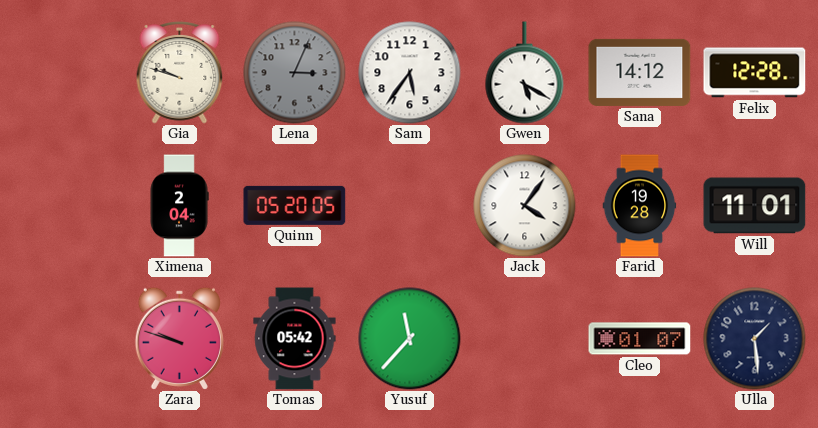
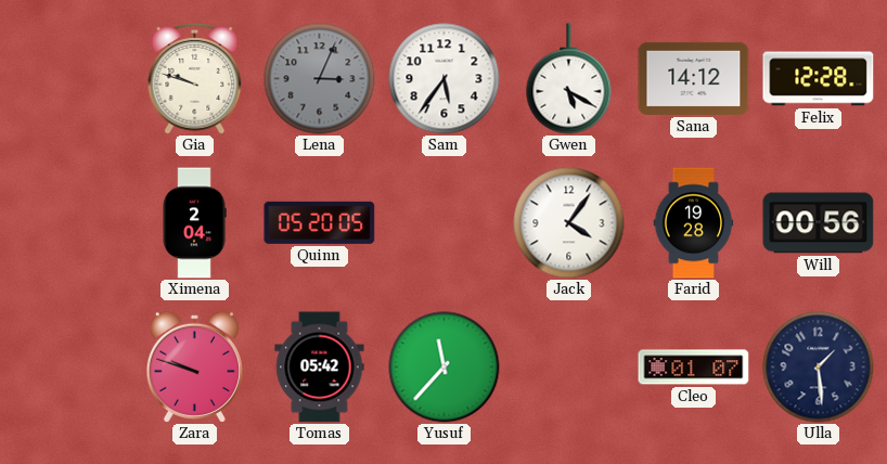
Will: 11:01 -> 00:56 (819, 223)
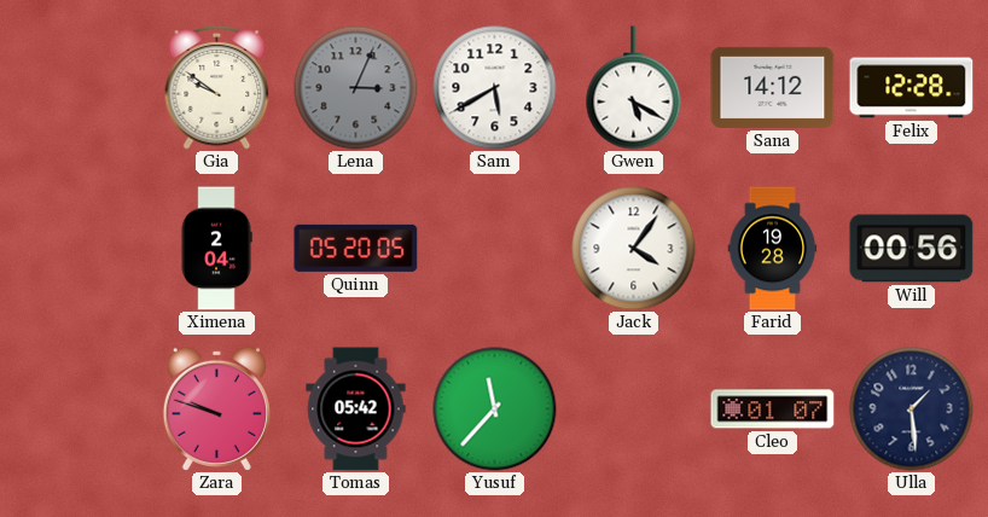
Gia: 9:48 -> 9:51 (217, 88)
Sam: 5:36 -> 5:40 (495, 88)
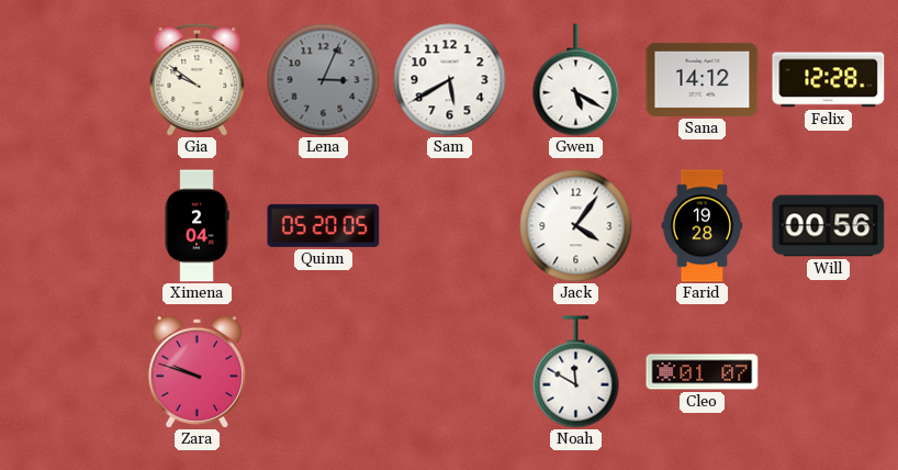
Tomas: 05:42 -> none (356, 409)
Yusuf: 11:37 -> none (495, 409)
Noah: none -> 11:50 (576, 372)
Ulla: 1:29 -> none (912, 409)
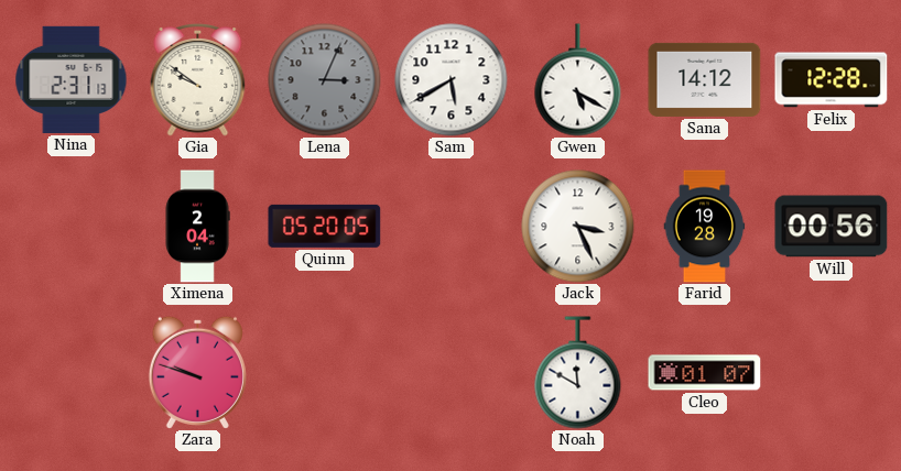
Nina: none -> 2:31 (72, 79)
Jack: 4:06 -> 3:26 (578, 227)
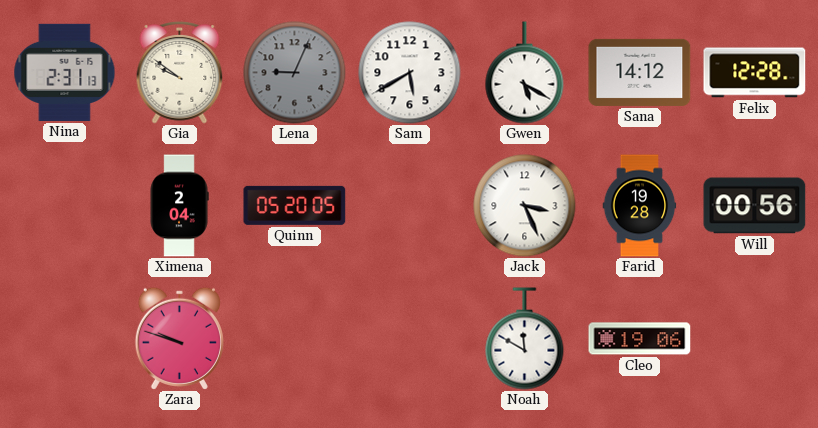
Lena: 3:04 -> 9:04 (295, 73)
Cleo: 01:07 -> 19:06 (640, 339)
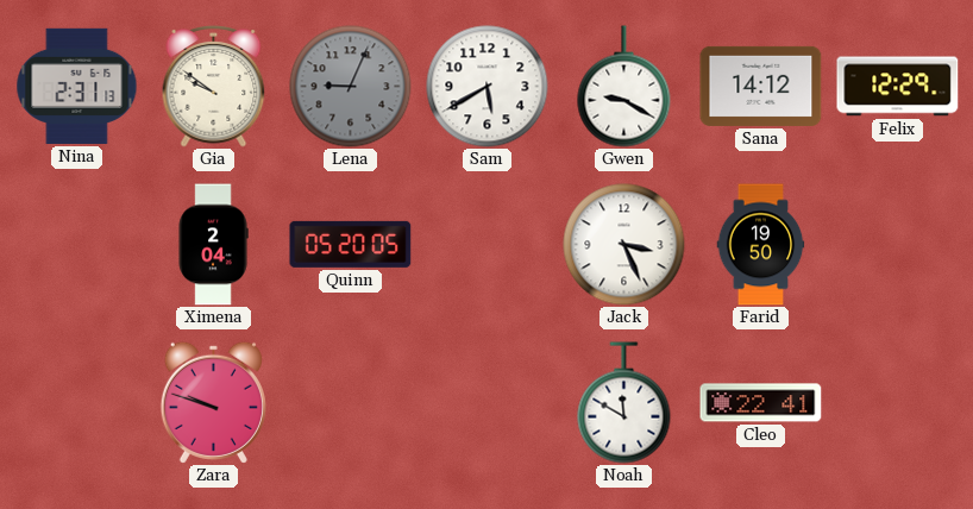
Gwen: 5:20 -> 9:20 (624, 87)
Felix: 12:28 -> 12:29 (898, 87)
Farid: 19:28 -> 19:50 (761, 245)
Will: 00:56 -> none (755, 206)
Cleo: 19:06 -> 22:41 (761, 403)
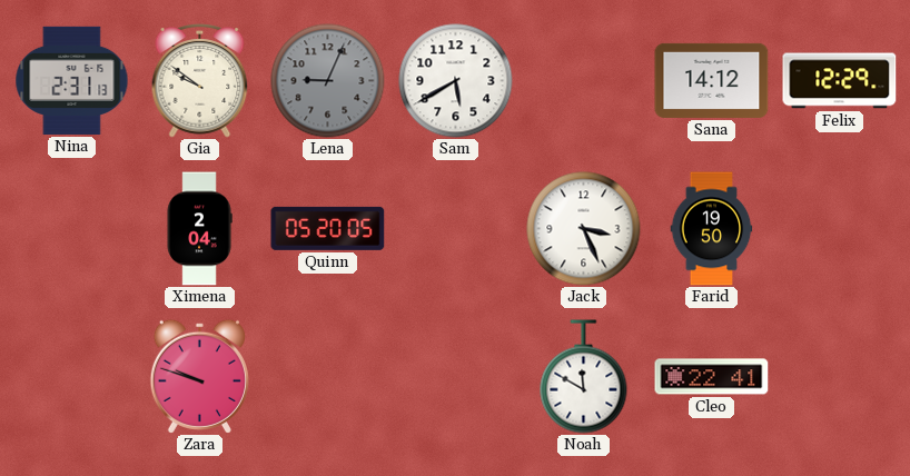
Gwen: 9:20 -> none (624, 87)
